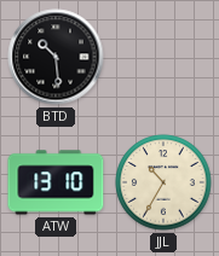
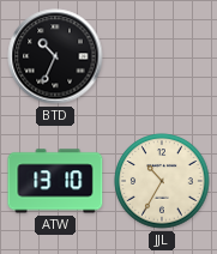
BTD: 10:29 -> 10:34 (55, 56)
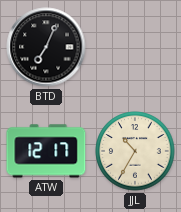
BTD: 10:34 -> 7:04 (46, 47)
ATW: 13:10 -> 12:17 (46, 151)
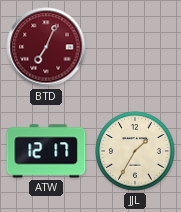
BTD dial: black -> burgundy (46, 47)
JJL: 10:35 -> 1:35 (135, 151)
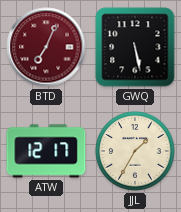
GWQ: none -> 5:28 (135, 47)
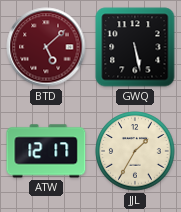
BTD: 7:04 -> 5:08 (46, 47)
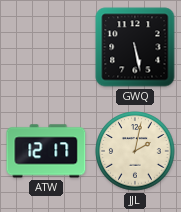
BTD: 5:08 -> none (46, 47)
JJL: 1:35 -> 2:02 (135, 151)
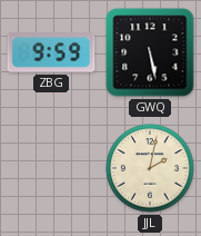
ZBG: none -> 9:59 (51, 52)
ATW: 12:17 -> none (46, 151)
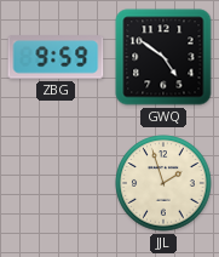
GWQ: 5:28 -> 4:51 (163, 57)
JJL: 2:02 -> 1:57 (163, 183)
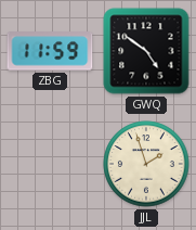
ZBG: 9:59 -> 11:59 (50, 51)
